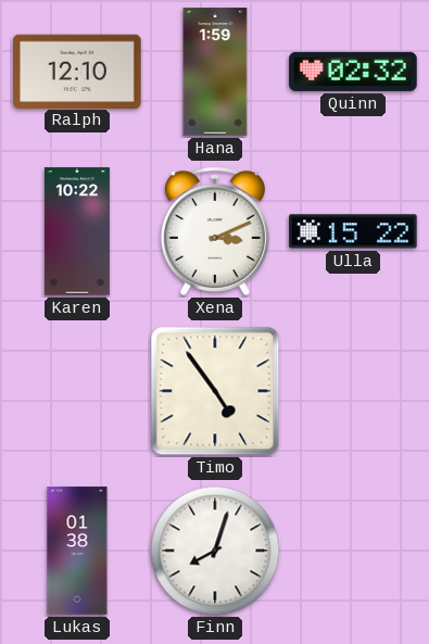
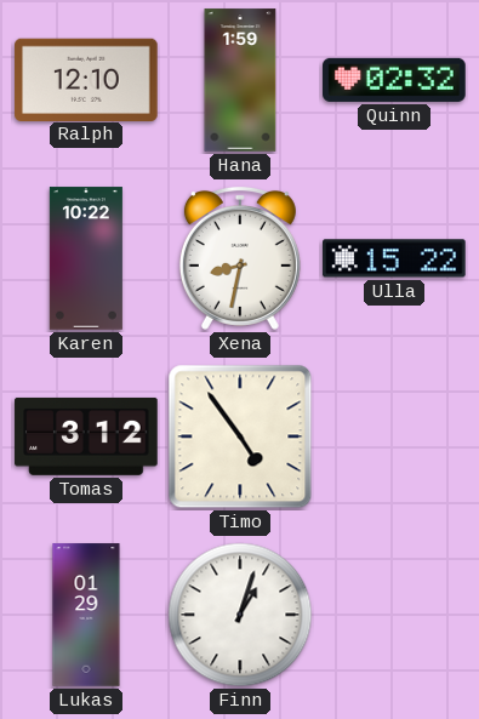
Xena: 3:11 -> 8:32 (240, 258)
Tomas: none -> 3:12 (86, 436)
Lukas: 01:38 -> 01:29 (86, 615)
Finn: 8:03 -> 1:03 (240, 615)
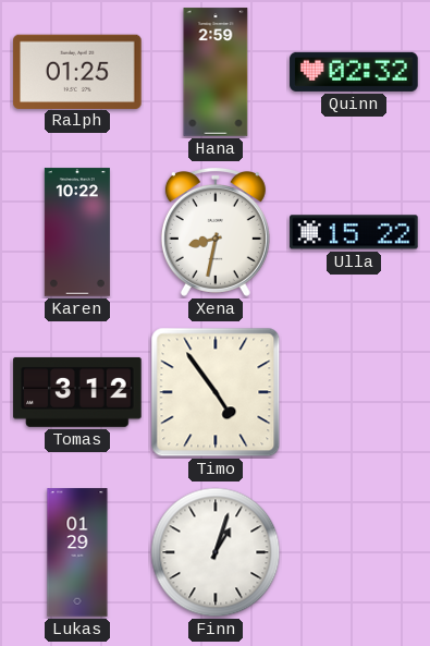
Ralph: 12:10 -> 01:25 (77, 71)
Hana: 1:59 -> 2:59 (216, 72)
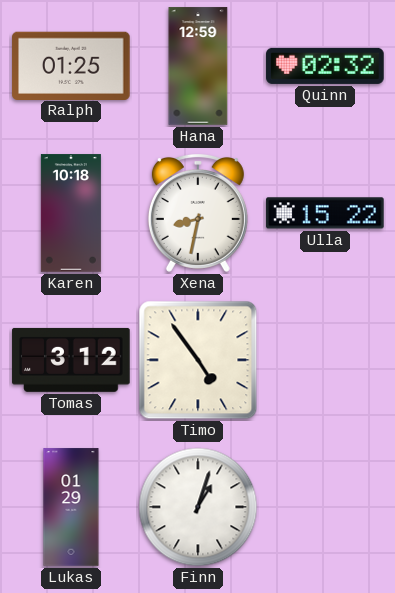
Hana: 2:59 -> 12:59 (198, 66)
Karen: 10:22 -> 10:18 (71, 213)
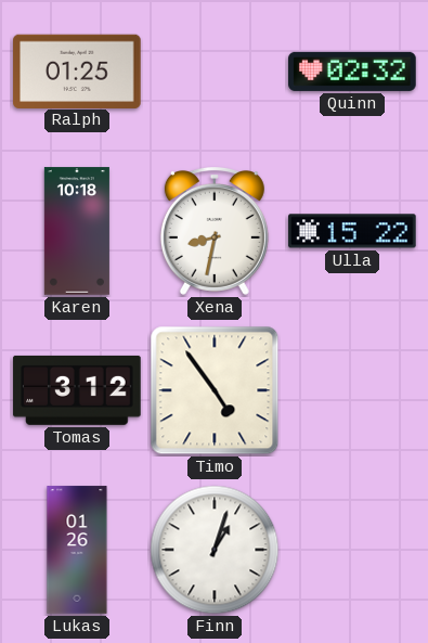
Hana: 12:59 -> none (198, 66)
Lukas: 01:29 -> 01:26 (77, 550)
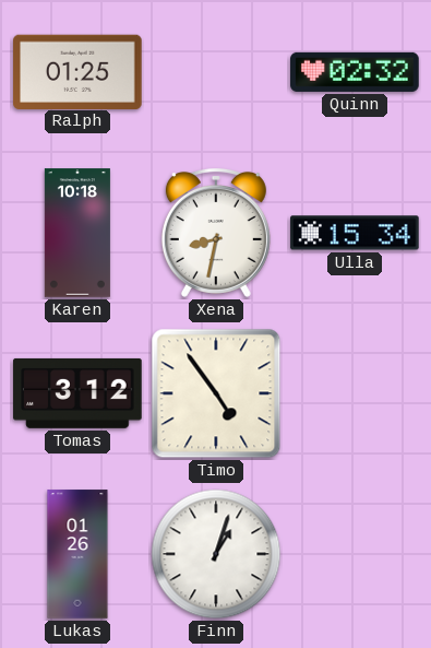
Ulla: 15:22 -> 15:34 (355, 233)
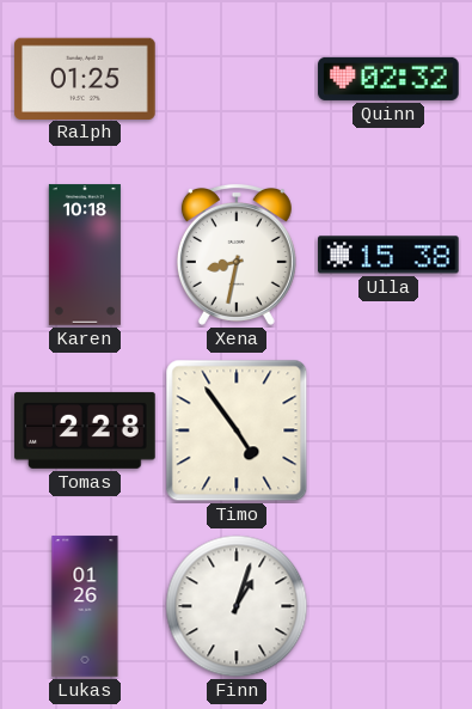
Ulla: 15:34 -> 15:38 (388, 255)
Tomas: 3:12 -> 2:28 (85, 430)
